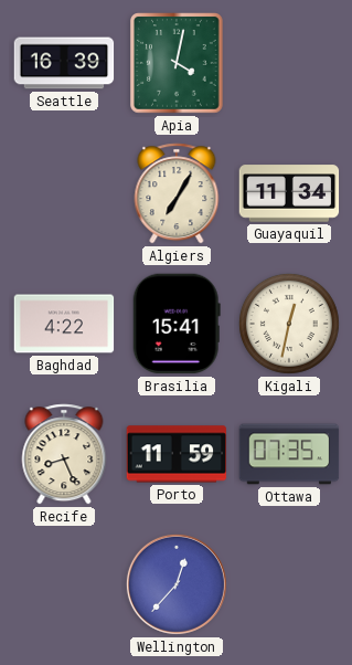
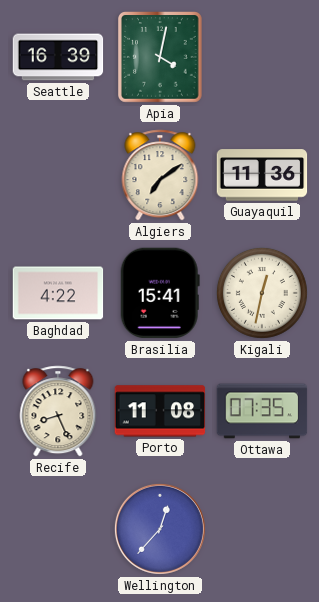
Algiers: 7:05 -> 7:09 (160, 175)
Guayaquil: 11:34 -> 11:36 (262, 175)
Porto: 11:59 -> 11:08 (160, 411)
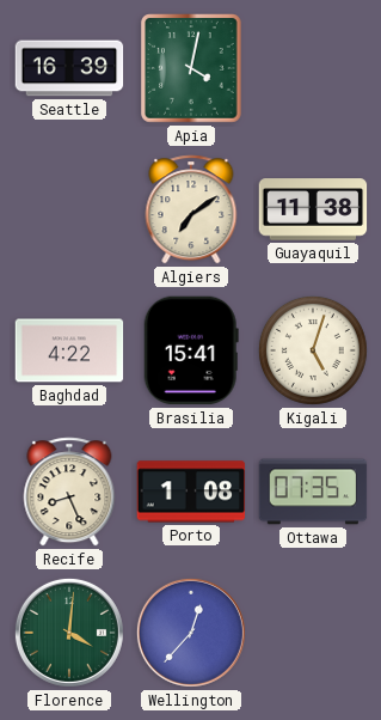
Guayaquil: 11:36 -> 11:38 (313, 209)
Kigali: 12:32 -> 5:03 (313, 350)
Porto: 11:08 -> 1:08 (191, 492)
Florence: none -> 4:01 (69, 633)
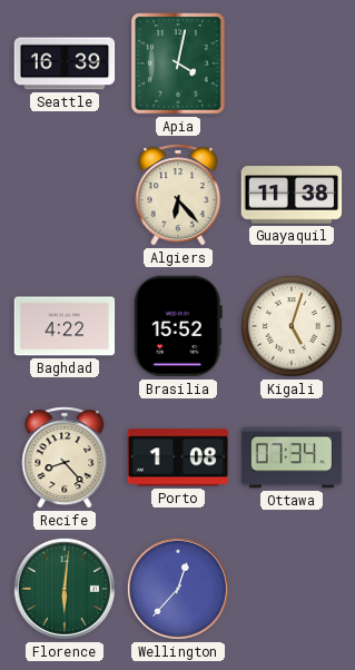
Algiers: 7:09 -> 6:23 (178, 195)
Brasilia: 15:41 -> 15:52 (178, 326)
Recife: 8:26 -> 8:23 (65, 457)
Ottawa: 07:35 -> 07:34 (292, 457)
Florence: 4:01 -> 6:01 (65, 589)
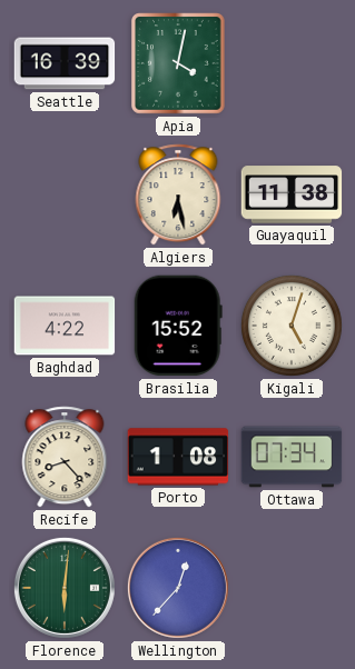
Algiers: 6:23 -> 6:28 (178, 194)
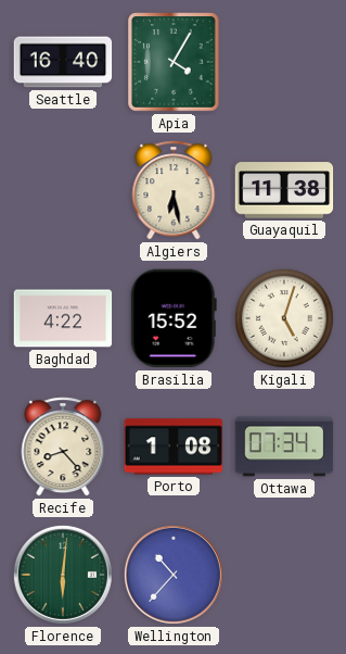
Seattle: 16:39 -> 16:40 (63, 62)
Apia: 4:02 -> 4:05 (175, 62)
Wellington: 12:37 -> 10:37 (174, 575)
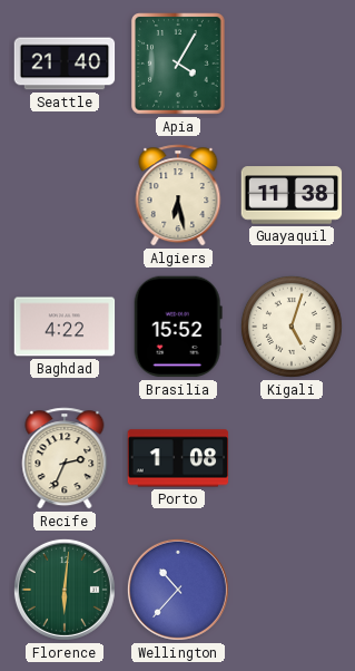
Seattle: 16:40 -> 21:40 (65, 64)
Recife: 8:23 -> 2:34 (65, 458)
Ottawa: 07:34 -> none (284, 447)
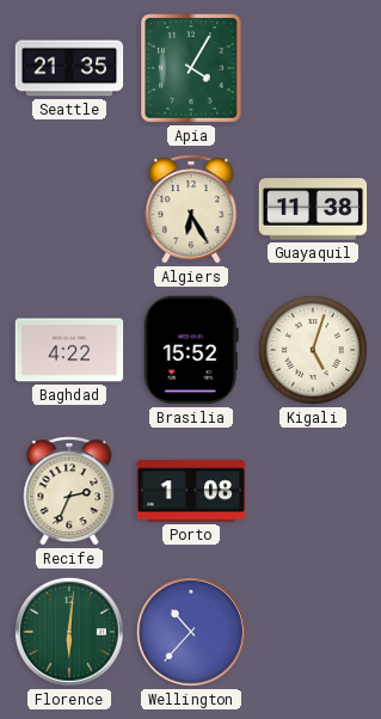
Seattle: 21:40 -> 21:35 (69, 68)
Algiers: 6:28 -> 6:25 (191, 209)
